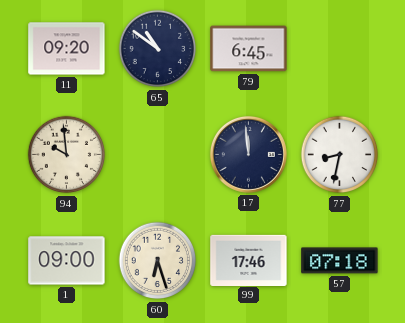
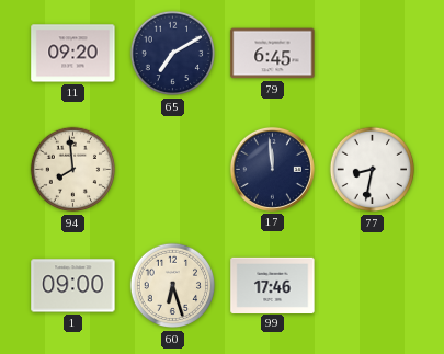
65: 10:51 -> 7:10 (173, 54)
94: 9:59 -> 7:59 (73, 170)
57: 07:18 -> none (340, 261)
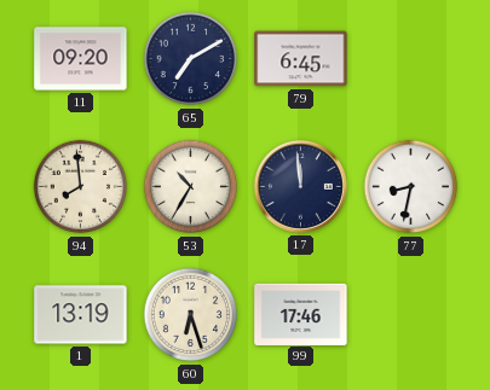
53: none -> 10:35 (191, 187)
1: 09:00 -> 13:19 (81, 315)
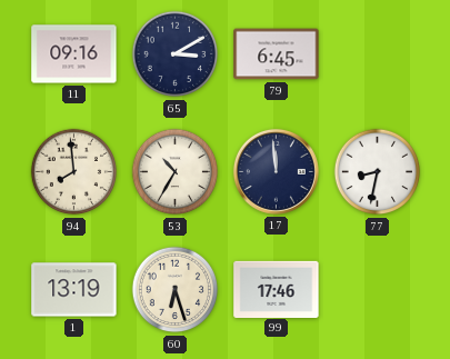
11: 09:20 -> 09:16 (74, 54)
65: 7:10 -> 3:10 (176, 54)
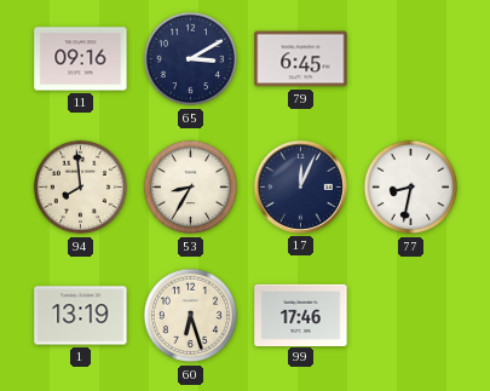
53: 10:35 -> 8:35 (191, 188)
17: 11:59 -> 12:04 (300, 186)
